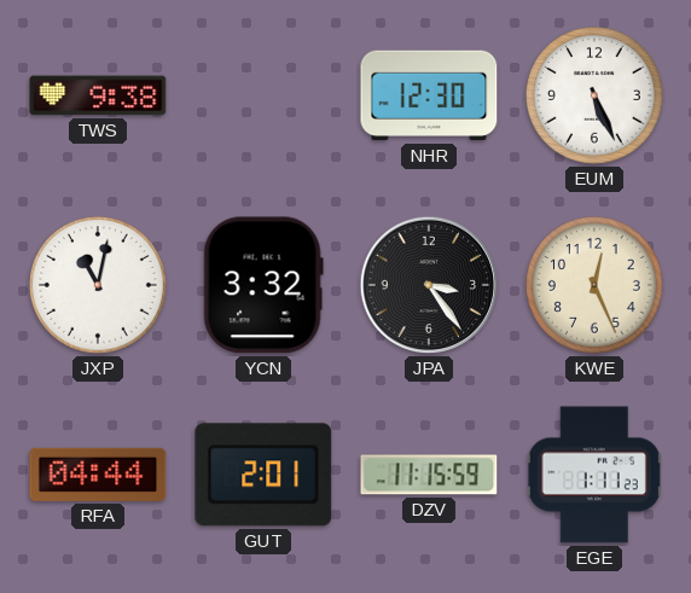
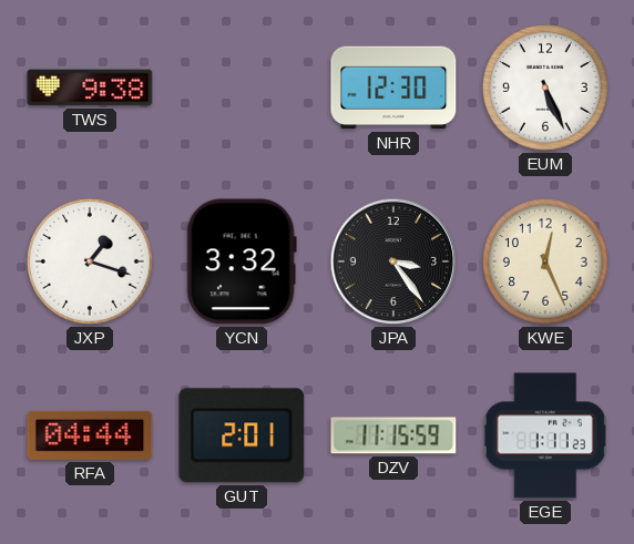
JXP: 11:02 -> 1:18 (90, 263)
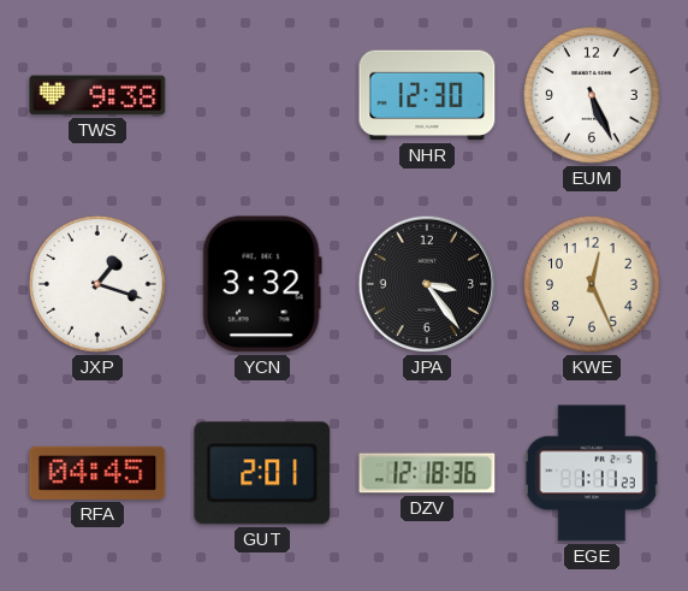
RFA: 04:44 -> 04:45 (97, 473)
DZV: 11:15 -> 12:18 (427, 473)
